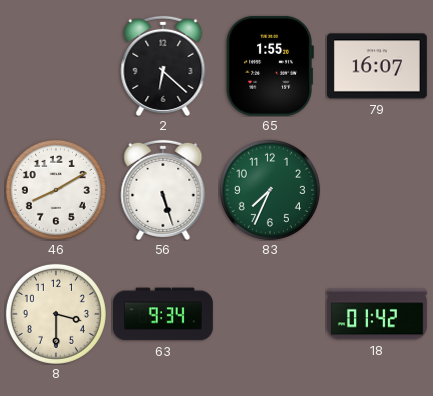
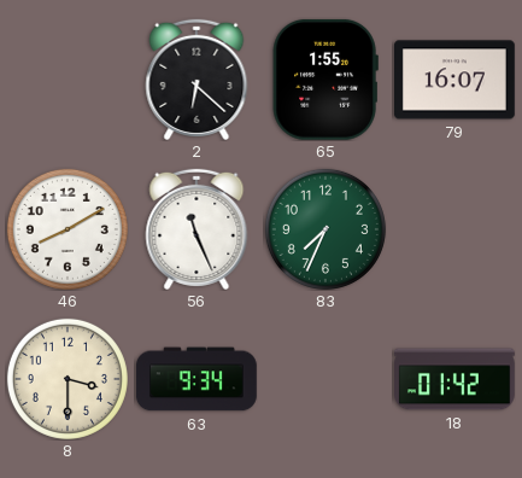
56: 5:27 -> 11:26 (197, 229)
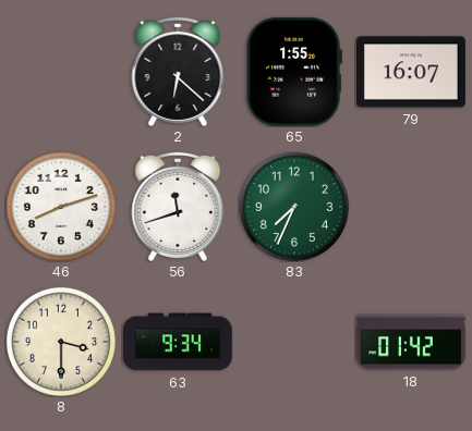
46: 8:10 -> 8:12 (61, 207)
56: 11:26 -> 11:42 (178, 207)
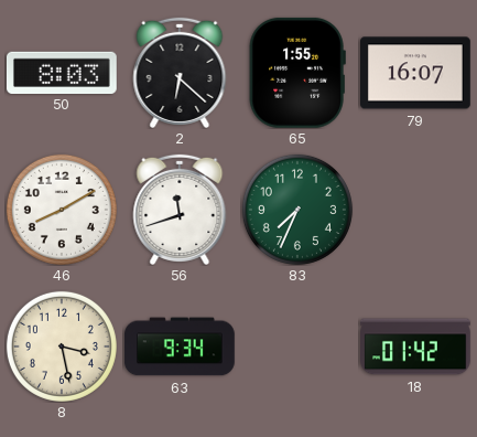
50: none -> 8:03 (62, 72)
46: 8:12 -> 8:10 (62, 210)
8: 3:30 -> 3:28 (62, 347)
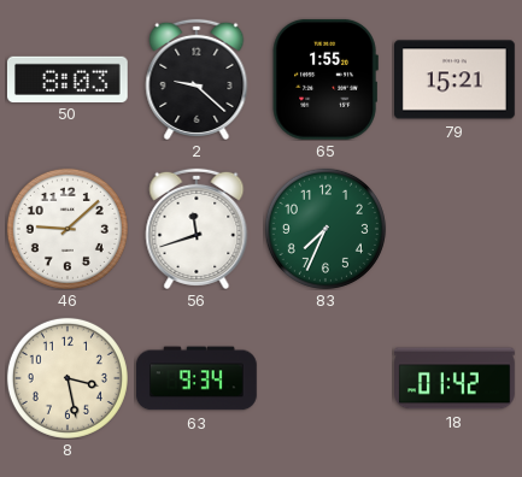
2: 6:22 -> 9:22 (197, 79)
79: 16:07 -> 15:21 (456, 79)
46: 8:10 -> 9:08 (68, 229)
